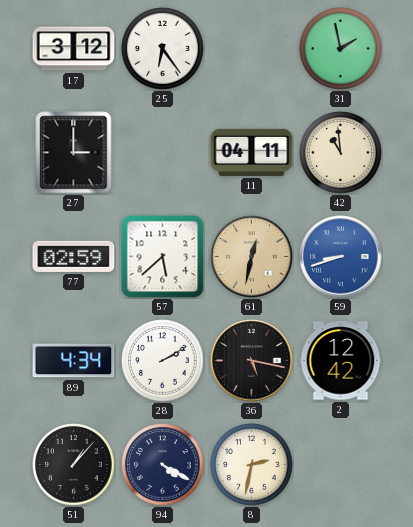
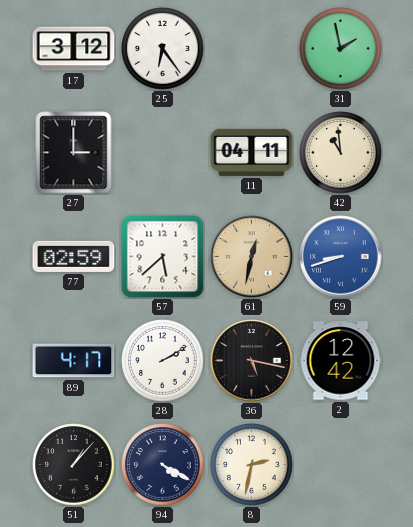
89: 4:34 -> 4:17 (74, 361)
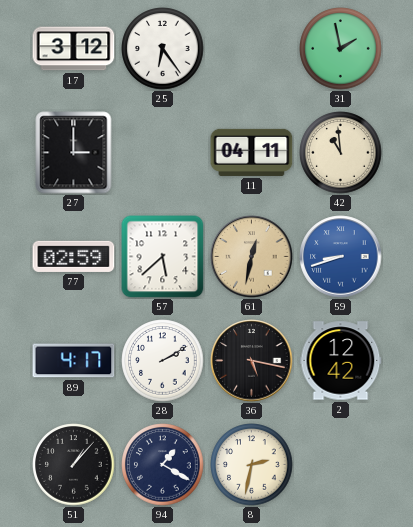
94: 4:20 -> 1:20 (163, 465)
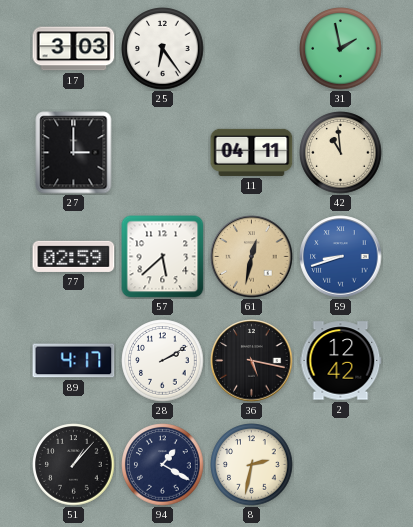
17: 3:12 -> 3:03 (74, 49)
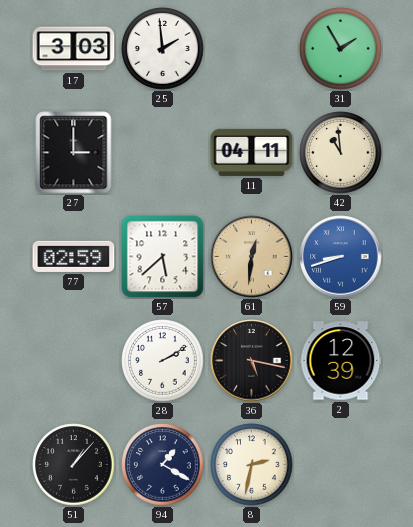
25: 6:24 -> 1:59 (163, 49)
31: 1:58 -> 1:55 (341, 49)
61: 12:32 -> 12:31 (252, 257)
89: 4:17 -> none (74, 361)
2: 12:42 -> 12:39 (341, 361)
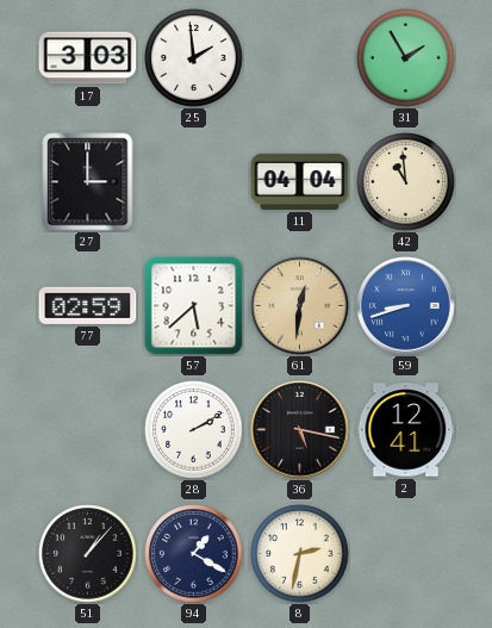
11: 04:11 -> 04:04 (300, 181)
2: 12:39 -> 12:41 (406, 430)
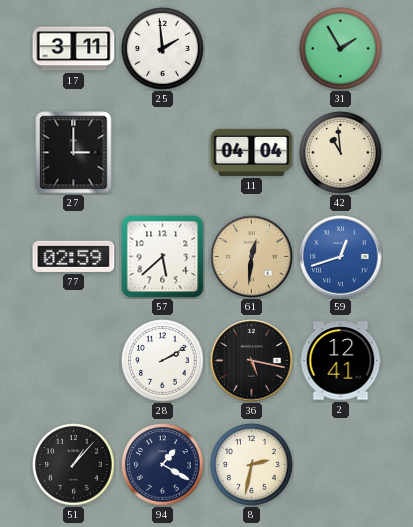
17: 3:03 -> 3:11 (74, 49)
59: 8:42 -> 12:42 (341, 257)
